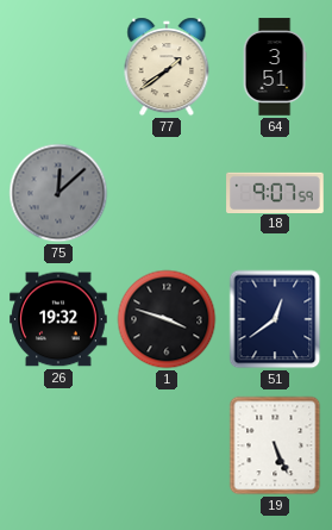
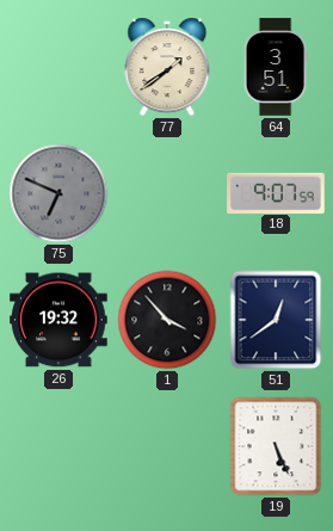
75: 12:08 -> 6:49 (58, 193)
1: 3:48 -> 3:53 (167, 320)
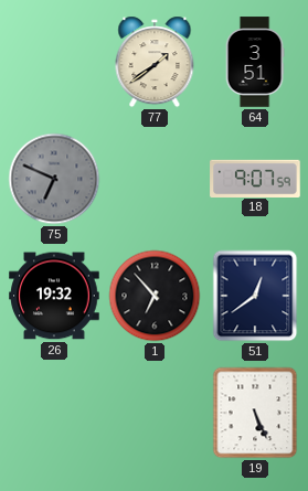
1: 3:53 -> 6:53 (155, 296)
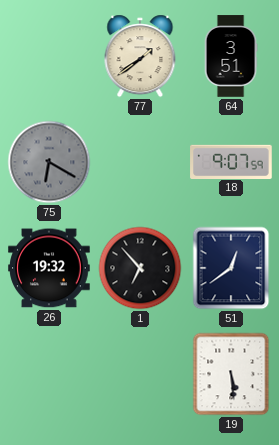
75: 6:49 -> 6:20 (49, 162)
19: 5:26 -> 5:29 (231, 374)
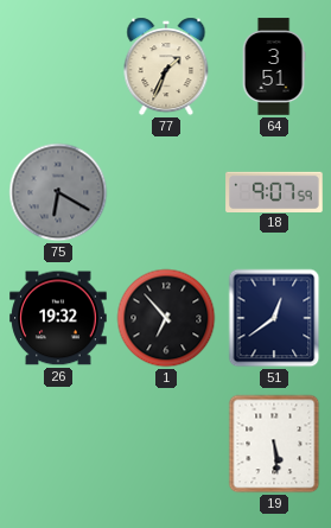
77: 1:39 -> 1:34 (166, 66)
